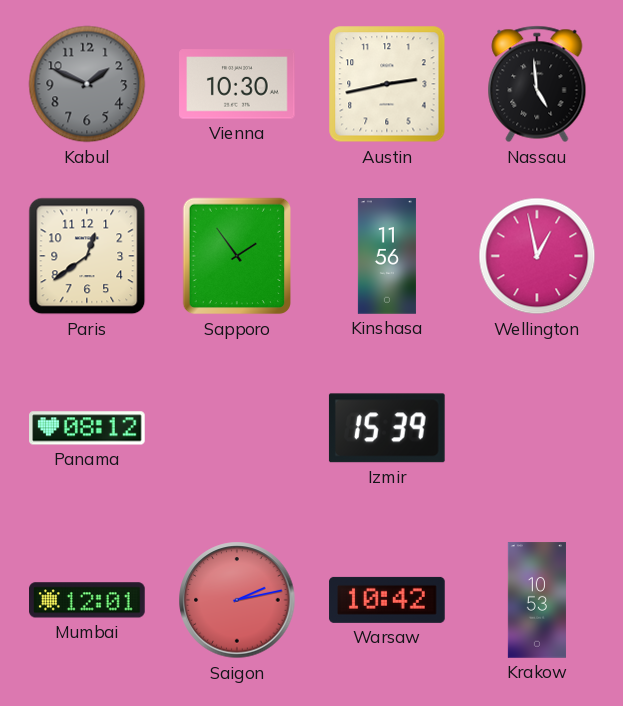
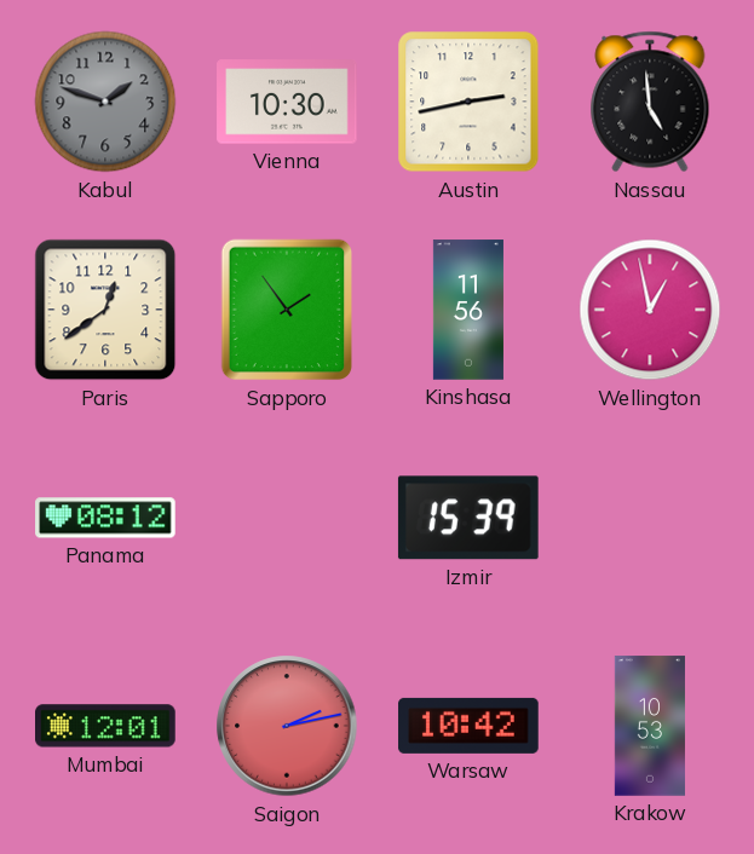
Kabul: 1:49 -> 1:48 (105, 102)
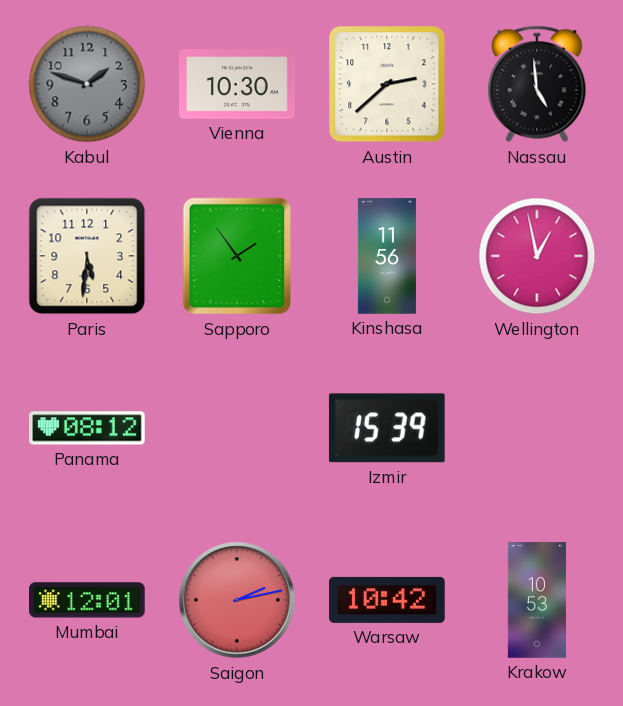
Austin: 2:43 -> 2:38 (387, 84)
Paris: 12:39 -> 5:31 (87, 256)
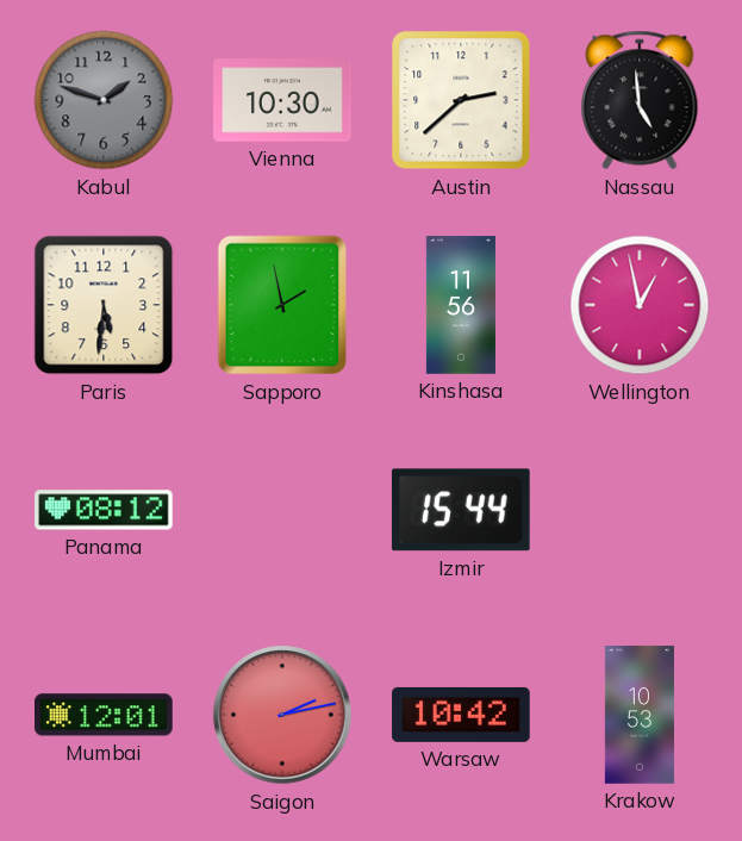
Sapporo: 1:54 -> 1:58 (281, 305)
Izmir: 15:39 -> 15:44 (461, 510)
